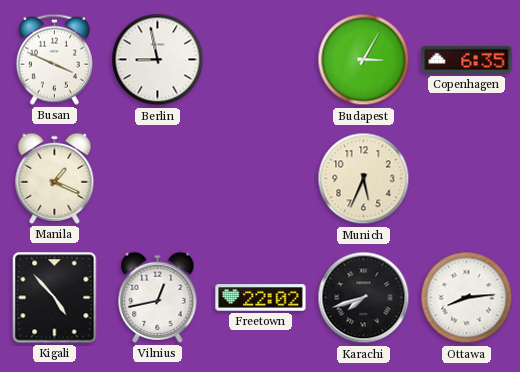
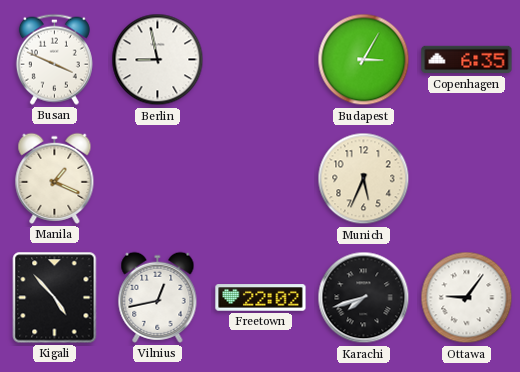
Ottawa: 8:14 -> 9:06 (467, 298)
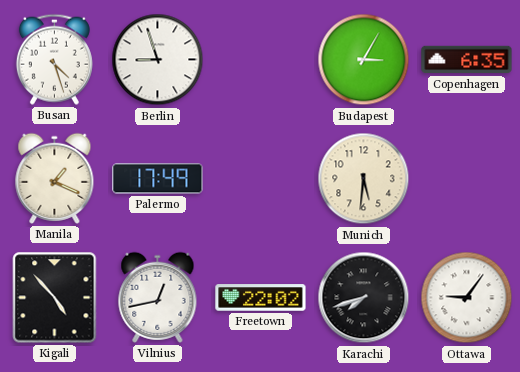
Busan: 3:49 -> 4:27 (54, 59)
Berlin: 8:58 -> 8:57 (158, 60)
Palermo: none -> 17:49 (158, 179)
Munich: 5:34 -> 5:31 (364, 179)
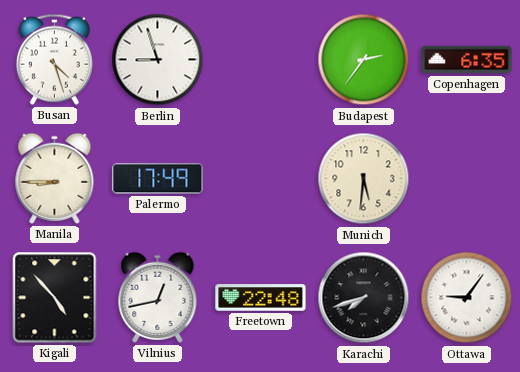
Budapest: 3:05 -> 2:36 (364, 60)
Manila: 1:19 -> 8:45 (55, 178)
Freetown: 22:02 -> 22:48 (261, 298)
